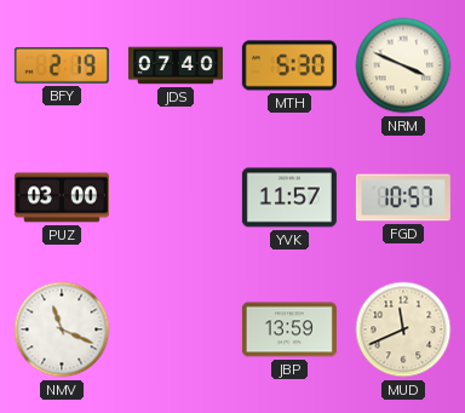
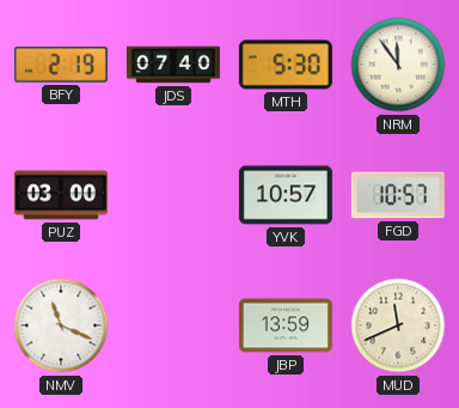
NRM: 3:49 -> 11:54 (398, 65)
YVK: 11:57 -> 10:57 (286, 195)
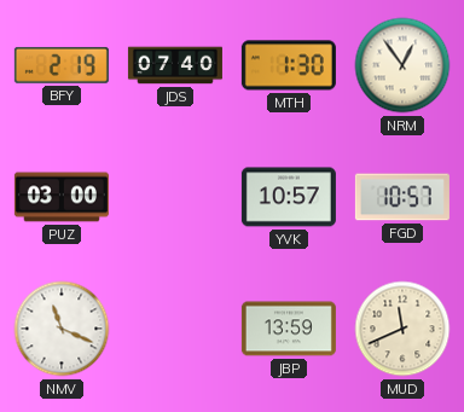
MTH: 5:30 -> 1:30 (289, 65)
NRM: 11:54 -> 12:54 (402, 65)
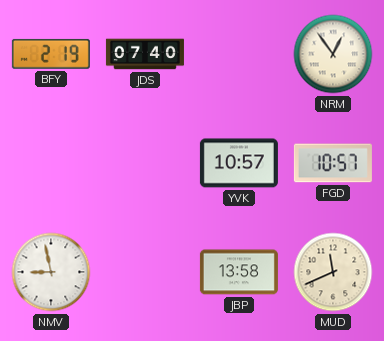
MTH: 1:30 -> none (289, 65)
PUZ: 03:00 -> none (62, 197)
NMV: 11:19 -> 8:58 (51, 272)
JBP: 13:59 -> 13:58 (239, 272)
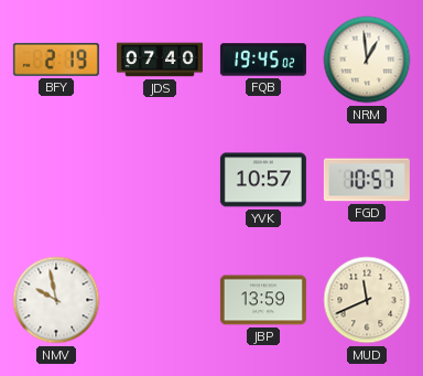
FQB: none -> 19:45 (263, 60)
NRM: 12:54 -> 12:59 (367, 60)
NMV: 8:58 -> 9:58 (56, 300)
JBP: 13:58 -> 13:59 (263, 300)
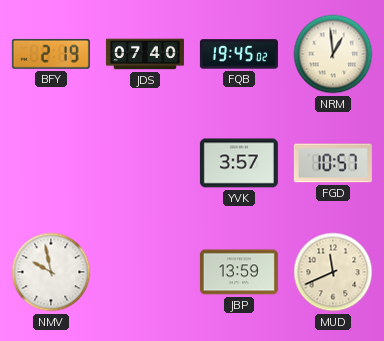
YVK: 10:57 -> 3:57 (239, 163)
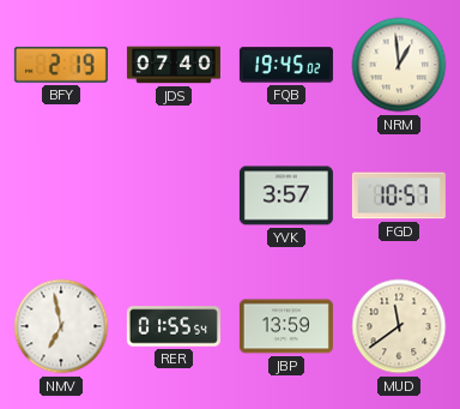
NMV: 9:58 -> 6:58 (61, 326)
RER: none -> 01:55 (174, 326)
MUD: 11:41 -> 11:39 (399, 326)
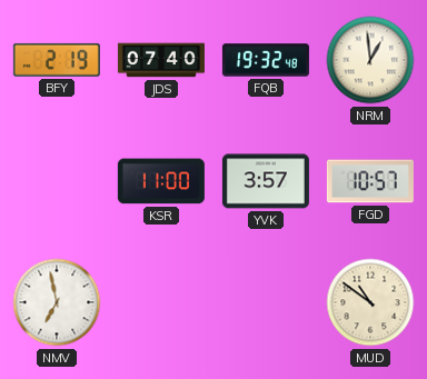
FQB: 19:45 -> 19:32 (266, 60)
KSR: none -> 11:00 (161, 181)
RER: 01:55 -> none (174, 326)
JBP: 13:59 -> none (286, 326)
MUD: 11:39 -> 10:51 (370, 302)
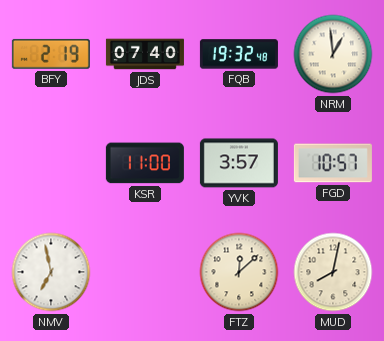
FTZ: none -> 12:08 (239, 272)
MUD: 10:51 -> 8:02 (333, 272)
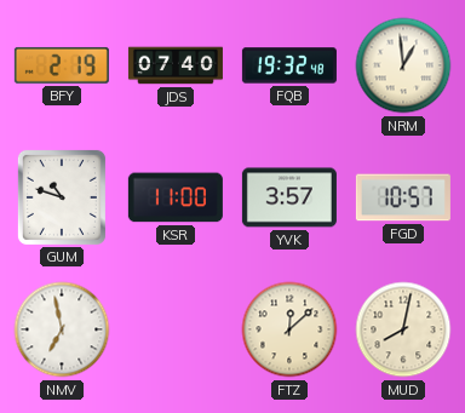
GUM: none -> 10:48 (62, 197)
